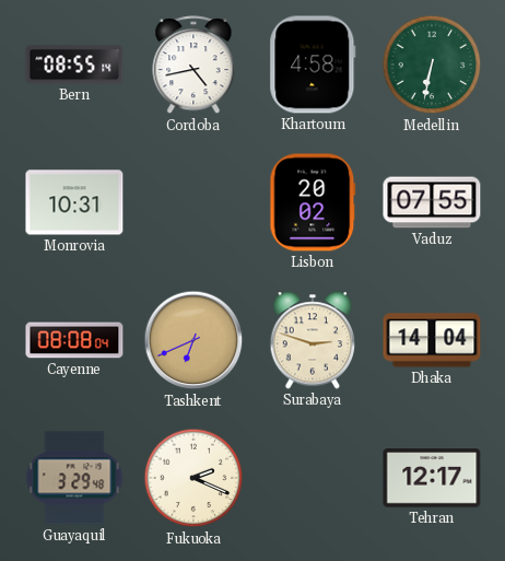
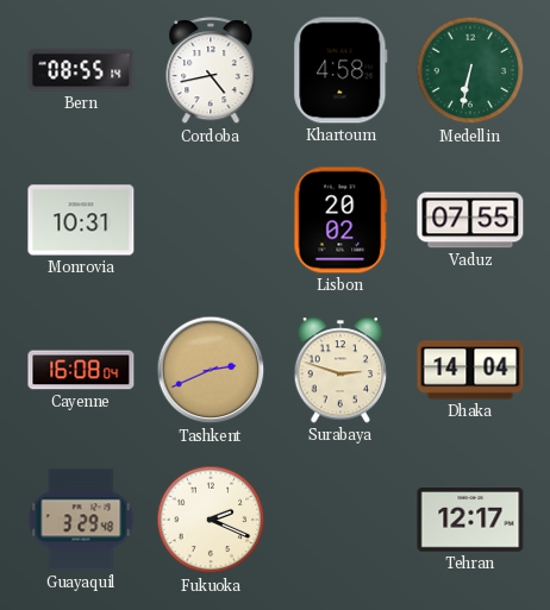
Cayenne: 08:08 -> 16:08 (81, 370)
Tashkent: 6:41 -> 2:41 (211, 370)
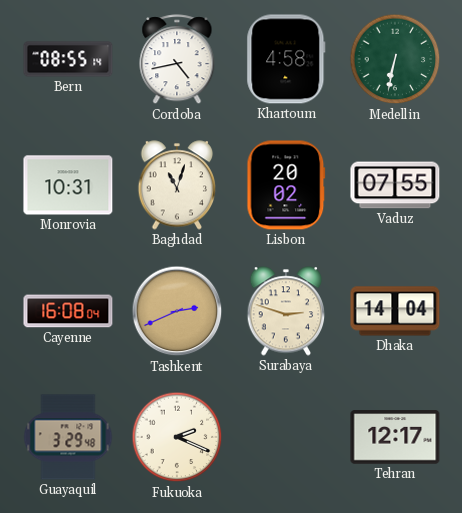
Baghdad: none -> 11:03 (177, 185)
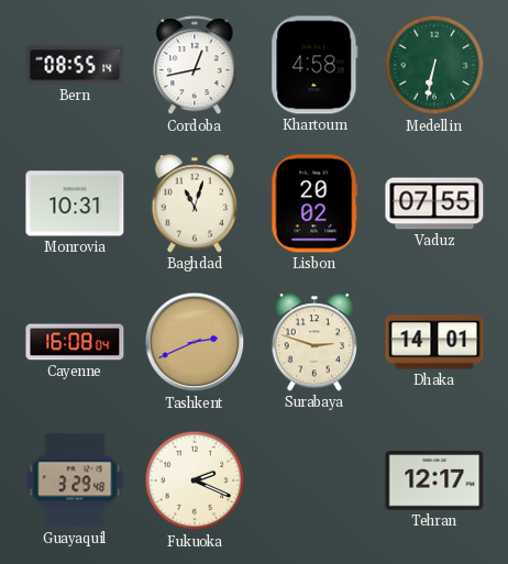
Cordoba: 4:43 -> 12:43 (195, 66)
Dhaka: 14:04 -> 14:01 (434, 342)
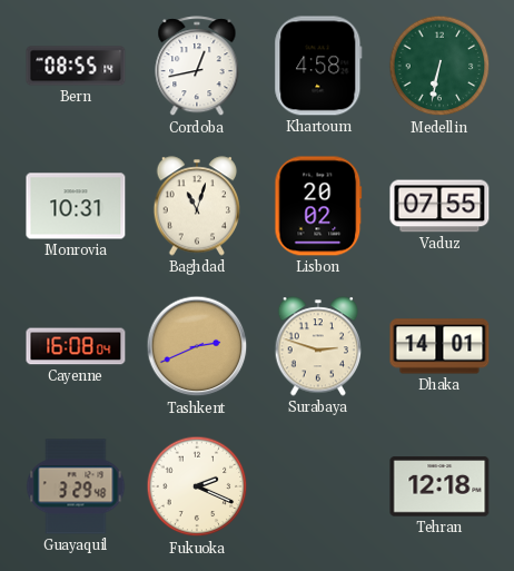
Tehran: 12:17 -> 12:18 (439, 486)
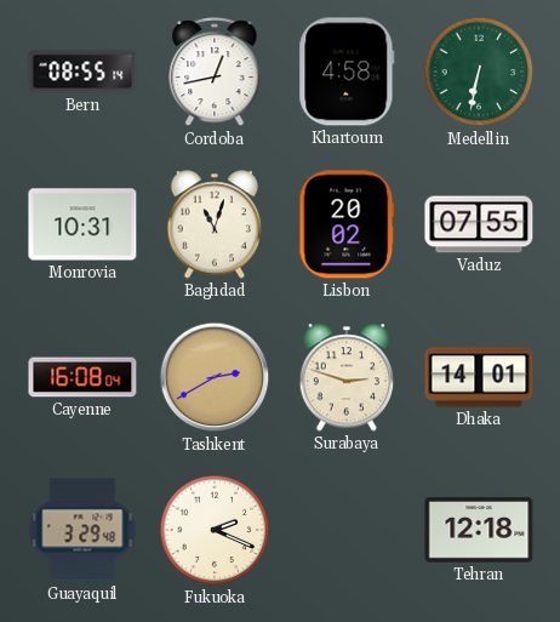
Tashkent: 2:41 -> 2:40 (215, 377)
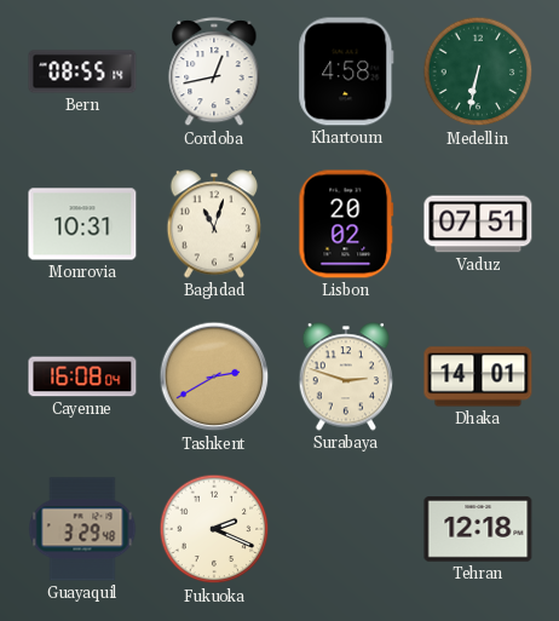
Vaduz: 07:55 -> 07:51 (478, 224)
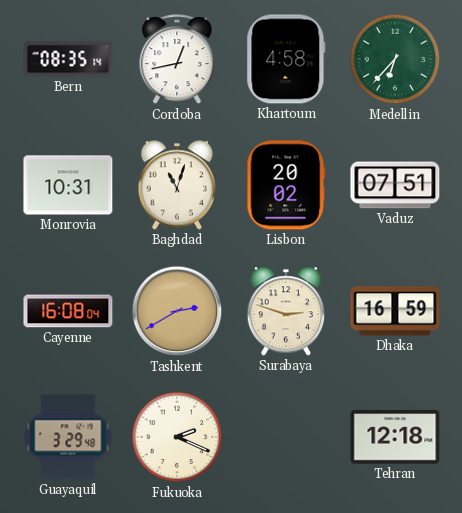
Bern: 08:55 -> 08:35 (68, 59)
Medellin: 6:32 -> 6:37 (395, 59)
Dhaka: 14:01 -> 16:59 (395, 311)
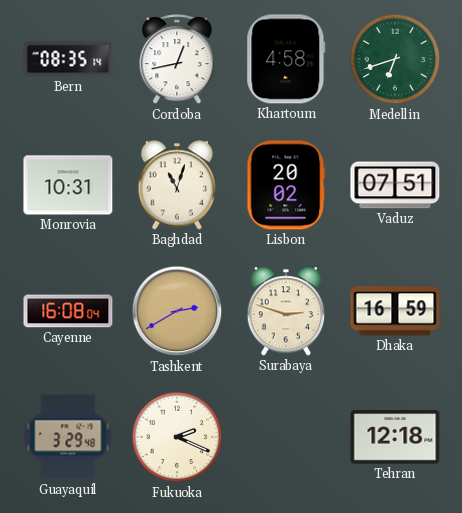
Medellin: 6:37 -> 6:42 (395, 59)
